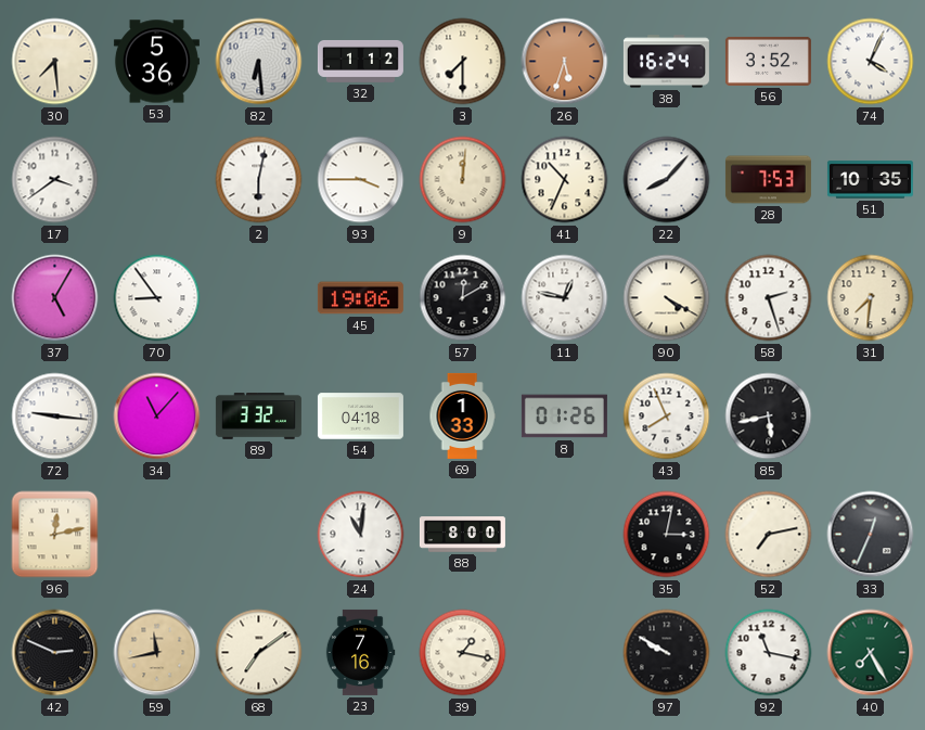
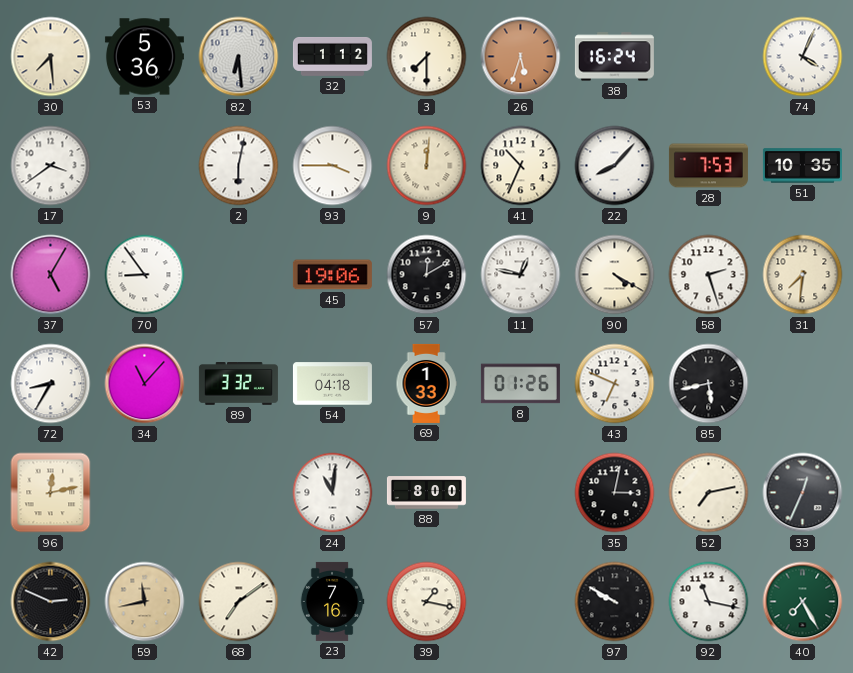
56: 3:52 -> none (768, 61)
72: 9:16 -> 8:35 (51, 384)
43: 7:56 -> 6:49 (615, 384)
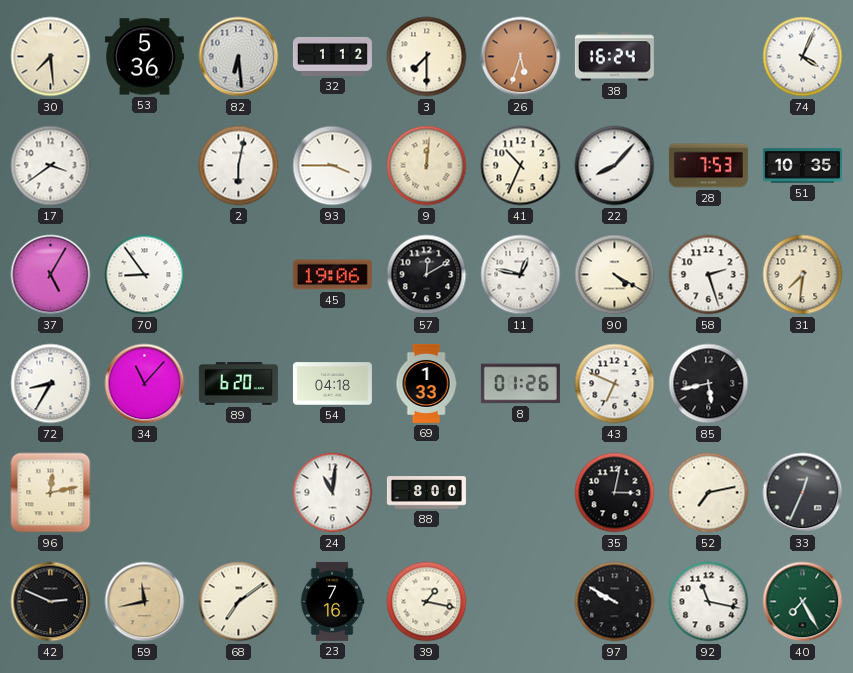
89: 3:32 -> 6:20 (238, 384)
